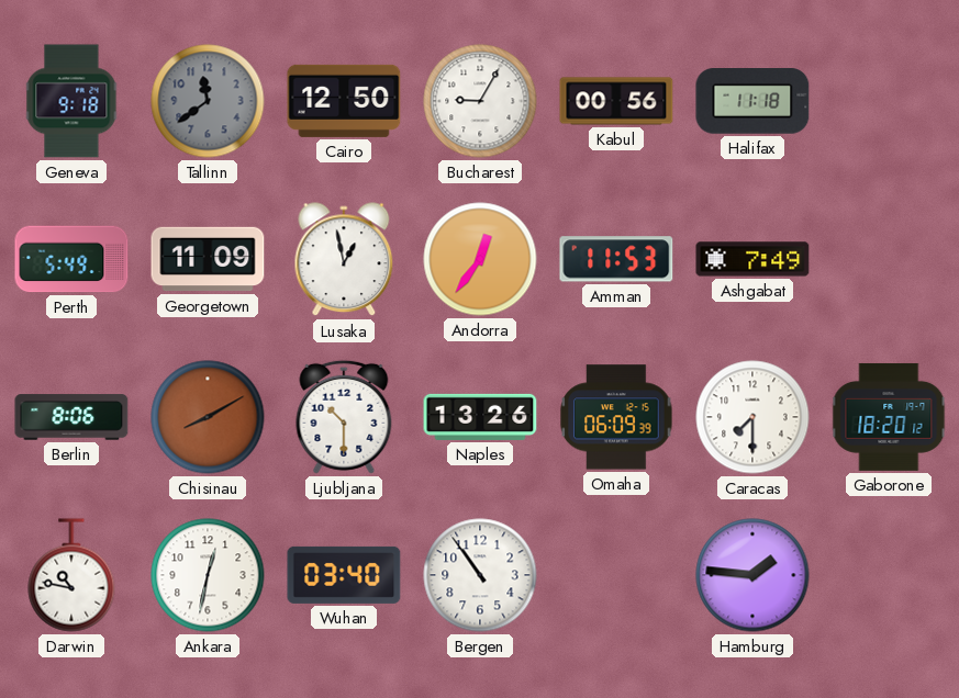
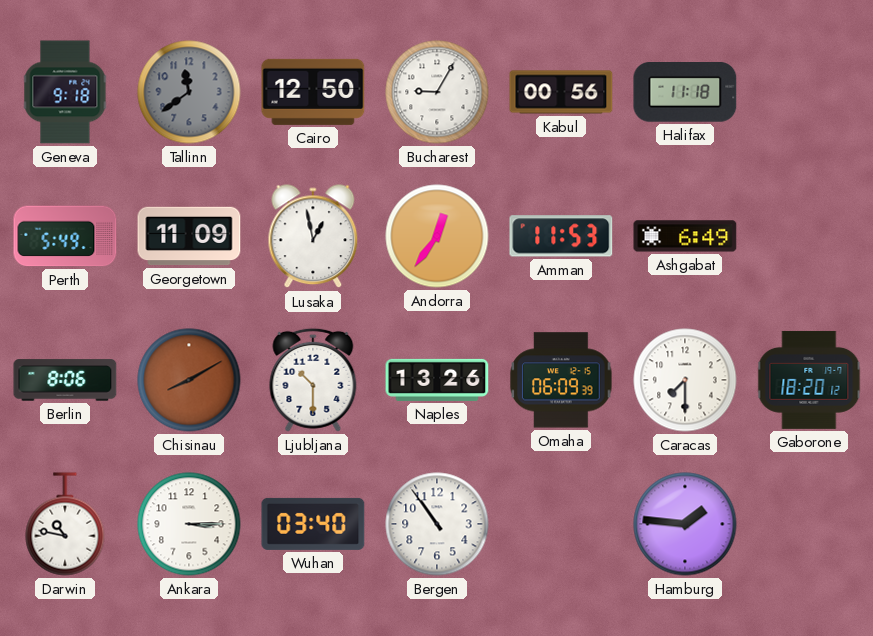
Ashgabat: 7:49 -> 6:49 (685, 236)
Ankara: 12:32 -> 3:15 (189, 524)
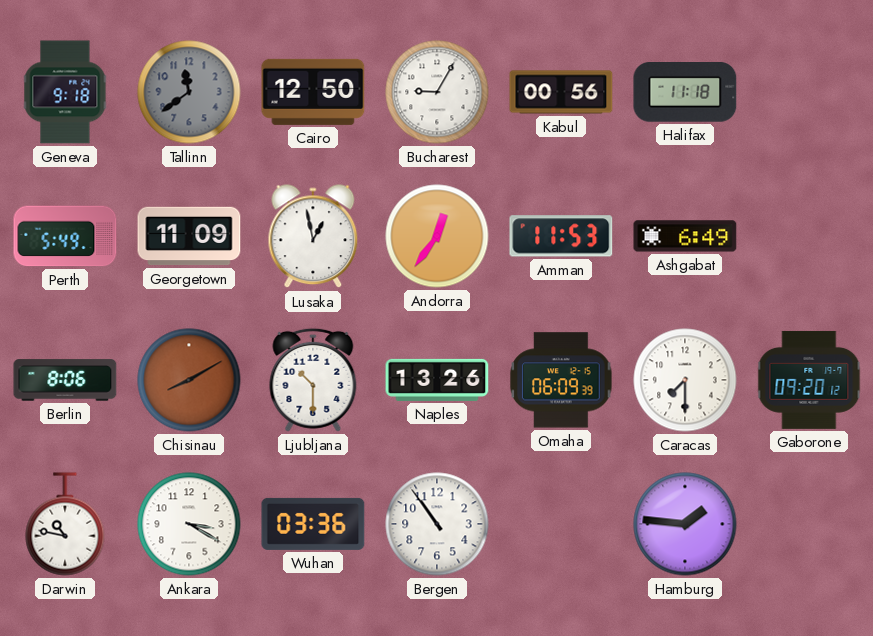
Gaborone: 18:20 -> 09:20 (809, 380)
Ankara: 3:15 -> 3:20 (189, 524)
Wuhan: 03:40 -> 03:36 (313, 524)
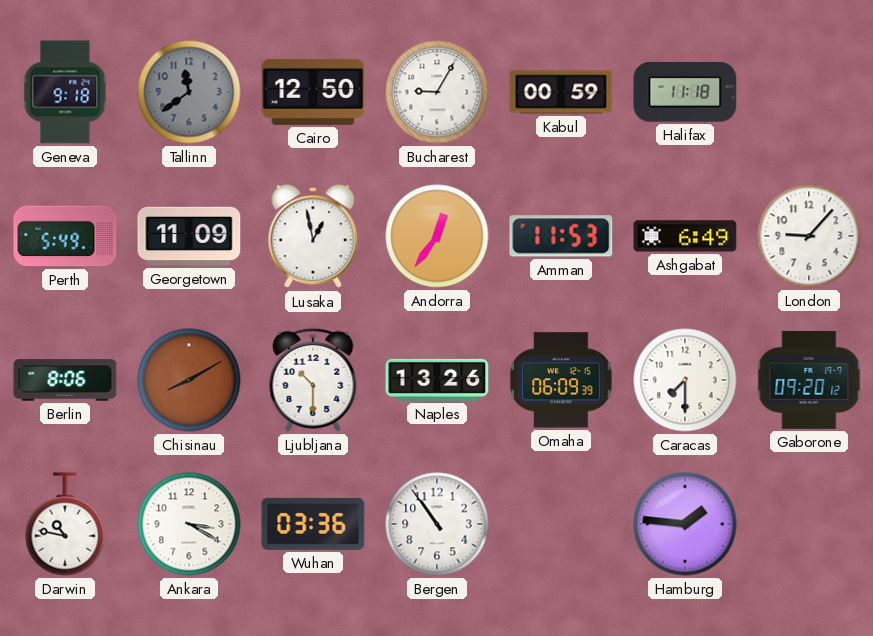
Kabul: 00:56 -> 00:59 (561, 92)
London: none -> 9:07 (809, 236)
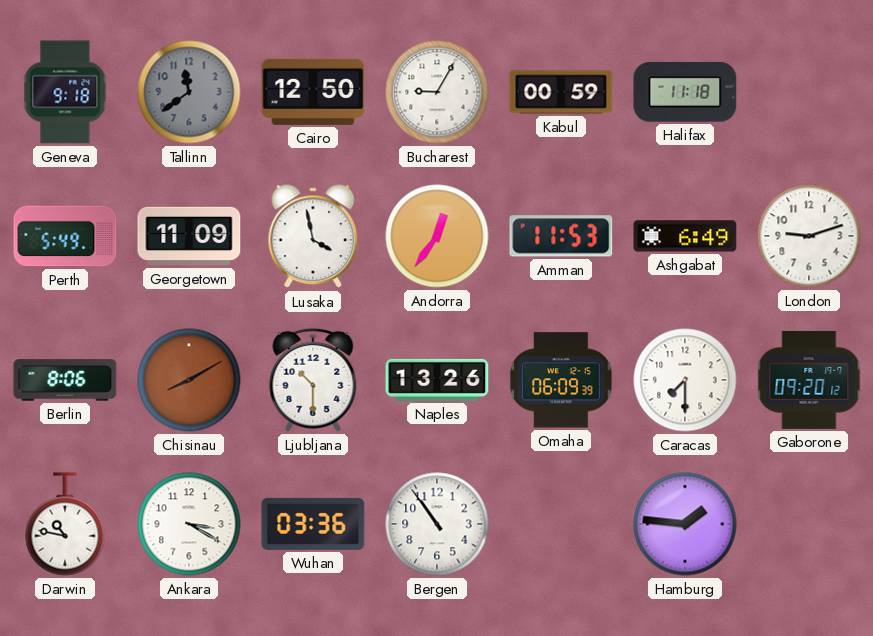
Lusaka: 12:58 -> 3:58 (313, 237)
London: 9:07 -> 9:12 (809, 236)
